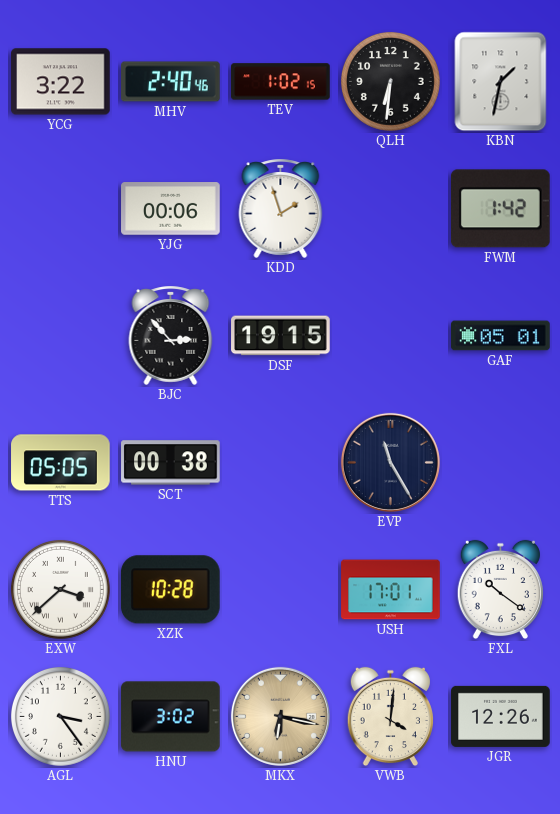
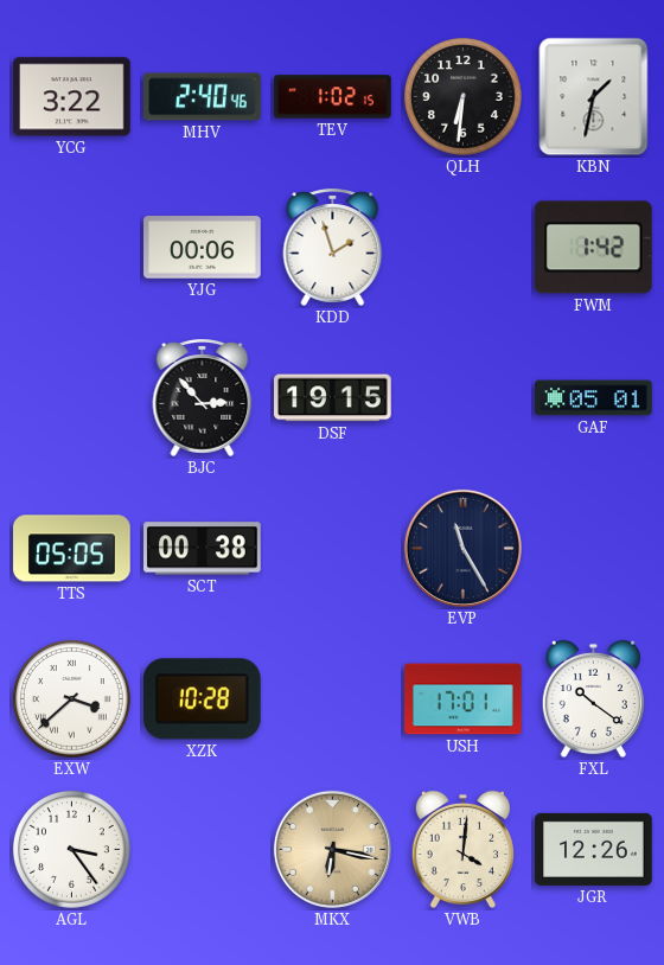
HNU: 3:02 -> none (171, 717)
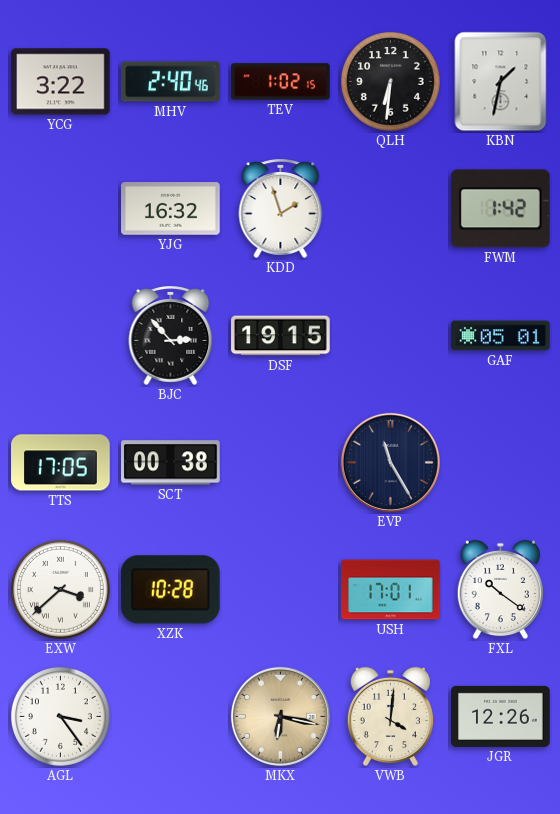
YJG: 00:06 -> 16:32 (171, 209)
TTS: 05:05 -> 17:05 (61, 463)
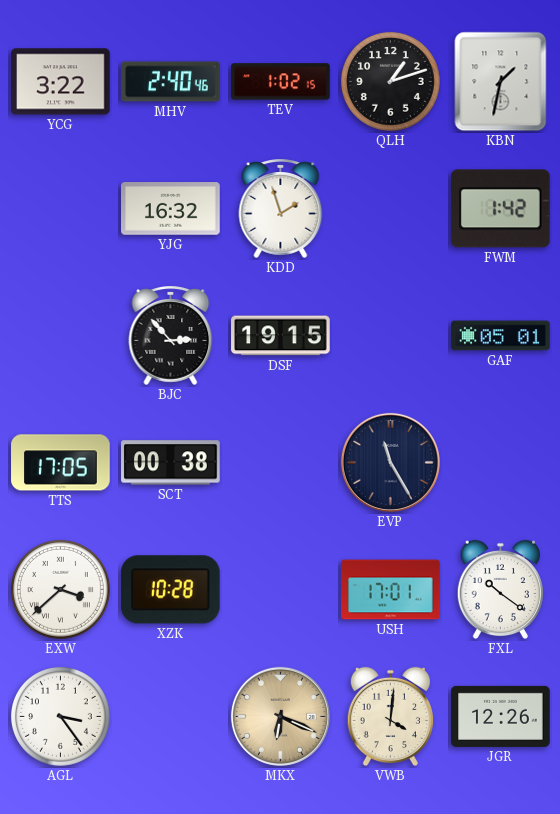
QLH: 6:31 -> 1:12 (390, 81)
MKX: 6:17 -> 6:19 (280, 716)
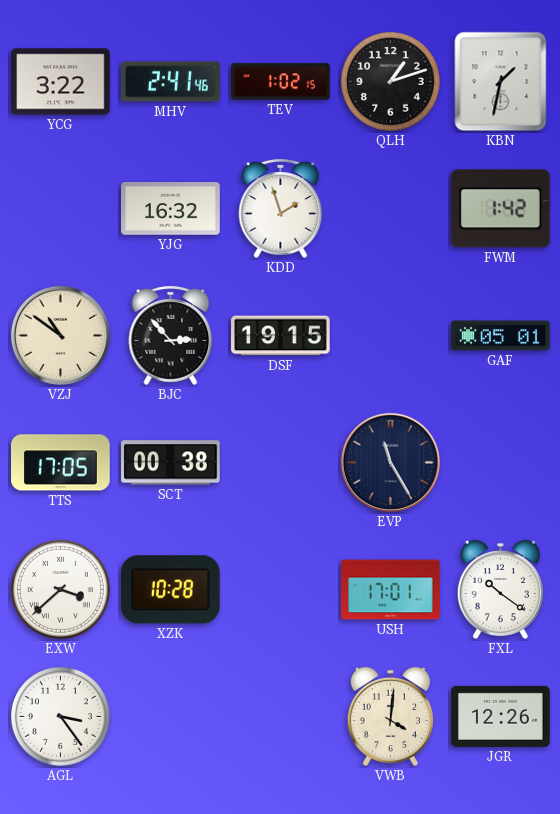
MHV: 2:40 -> 2:41 (171, 82)
VZJ: none -> 10:51 (60, 335)
MKX: 6:19 -> none (280, 716)
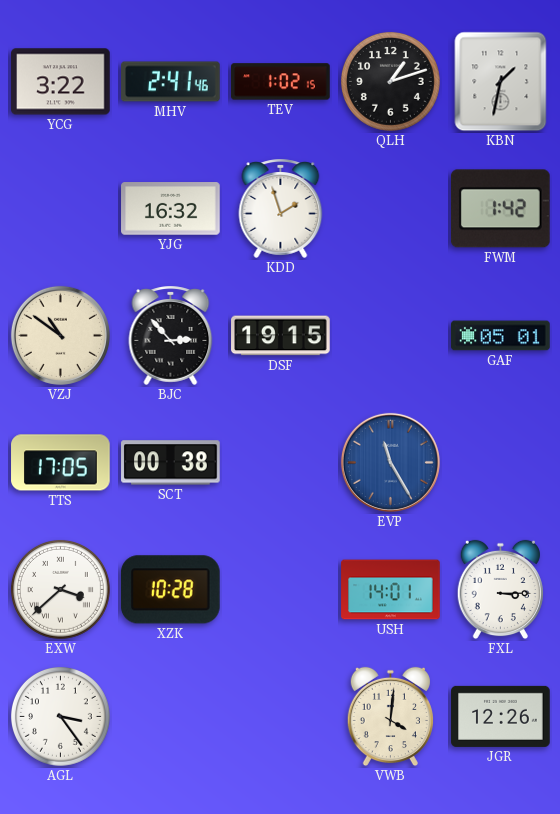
EVP dial: navy -> blue (390, 462)
USH: 17:01 -> 14:01 (391, 590)
FXL: 10:21 -> 3:15 (500, 590)
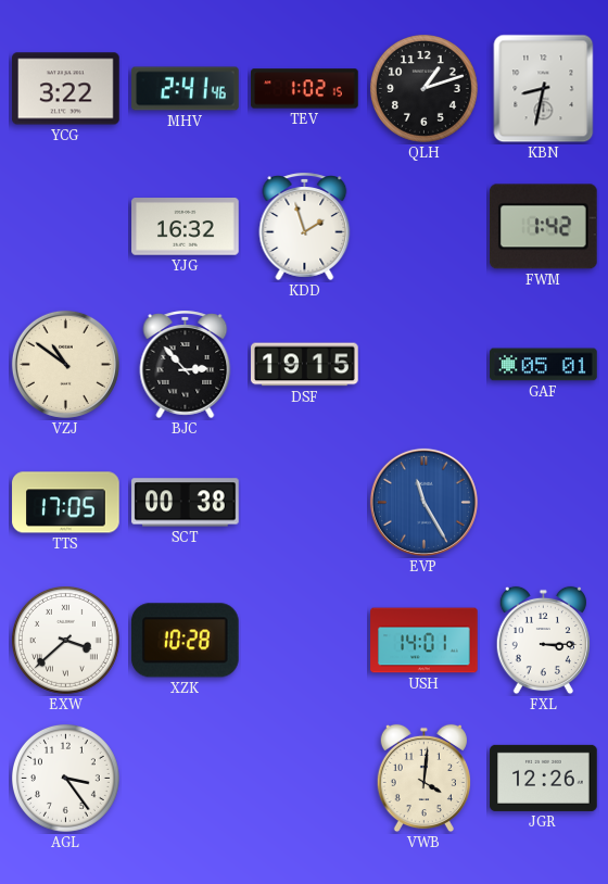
KBN: 1:32 -> 8:32 (544, 89)
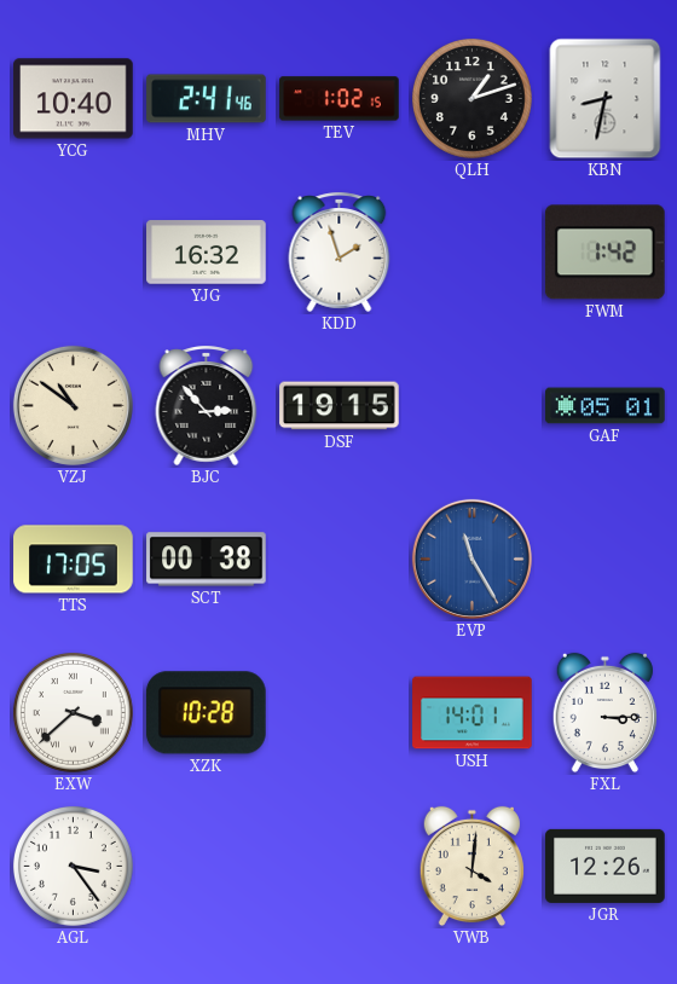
YCG: 3:22 -> 10:40 (74, 99)
